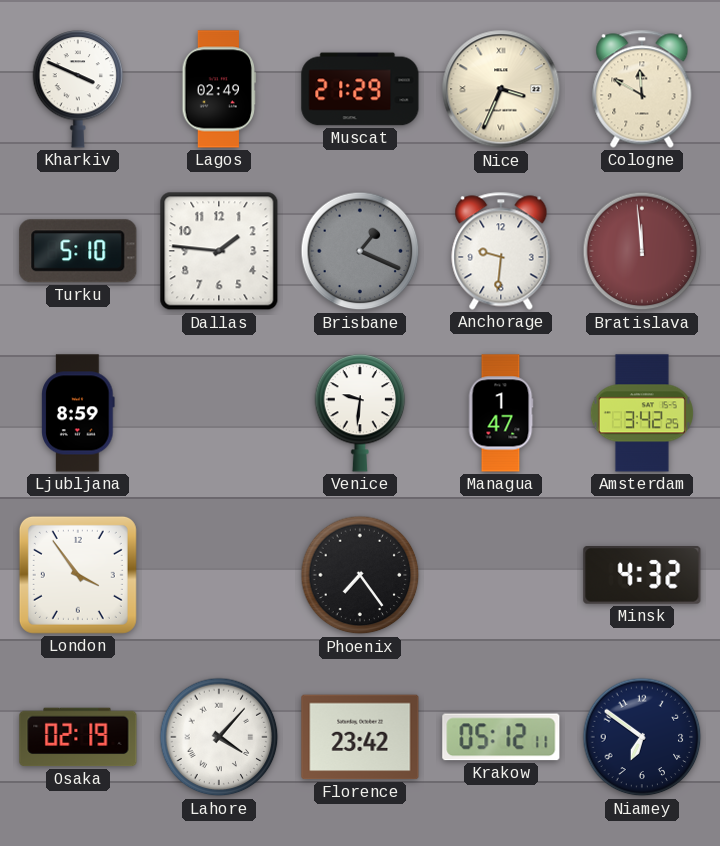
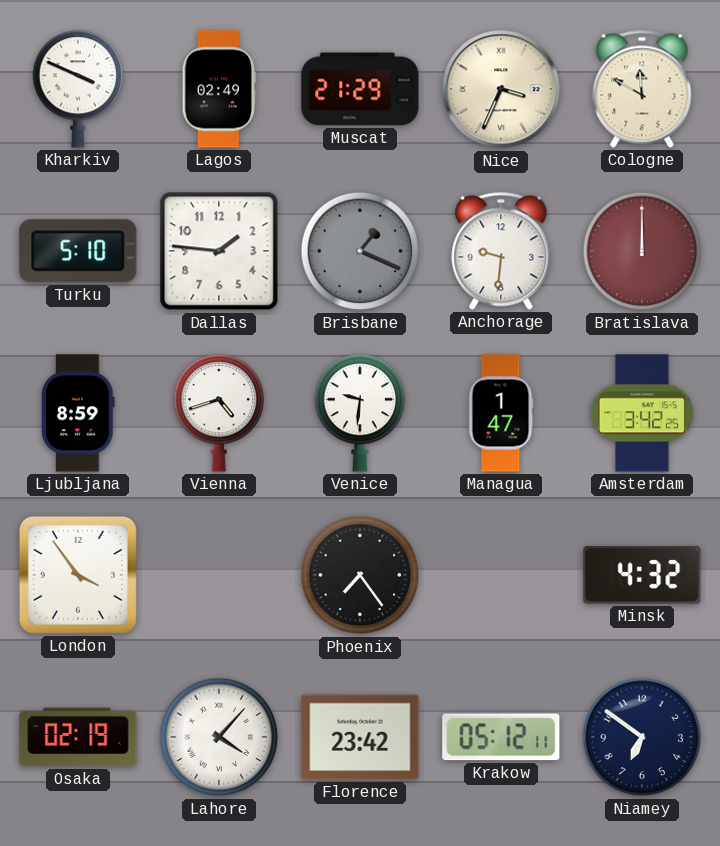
Bratislava: 11:59 -> 12:00 (642, 251)
Vienna: none -> 4:42 (219, 414)
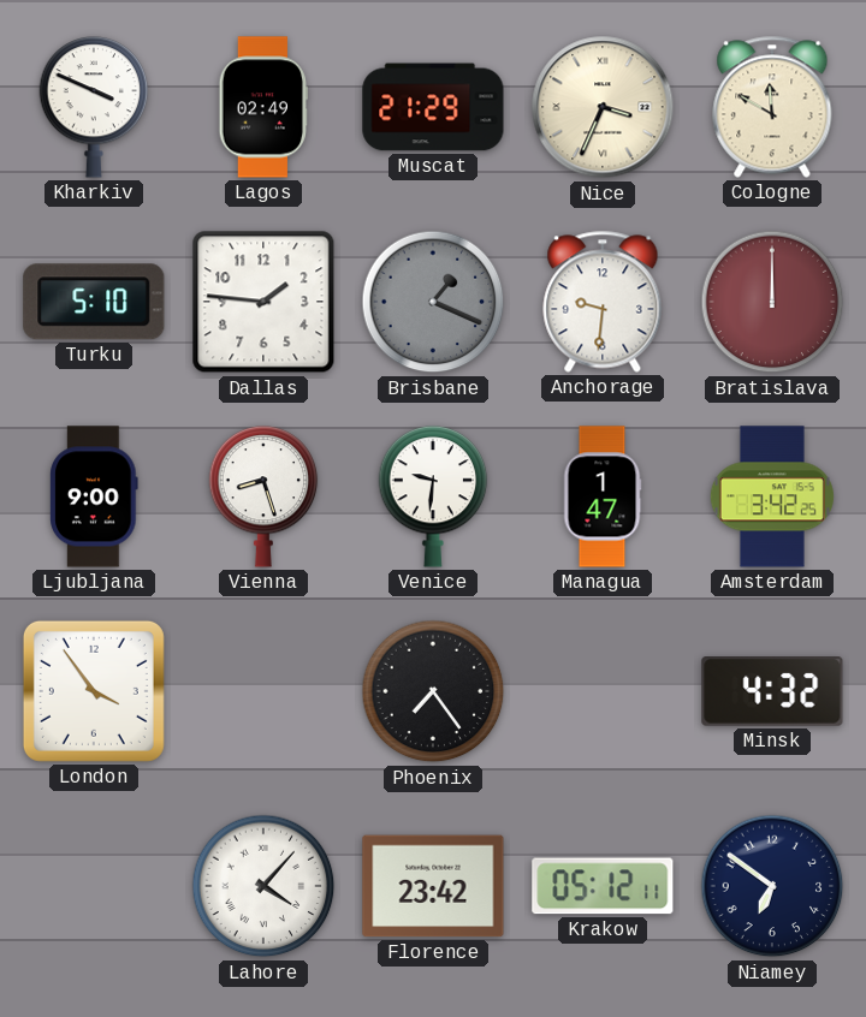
Ljubljana: 8:59 -> 9:00 (94, 496)
Vienna: 4:42 -> 8:27 (263, 498)
Osaka: 02:19 -> none (78, 737)
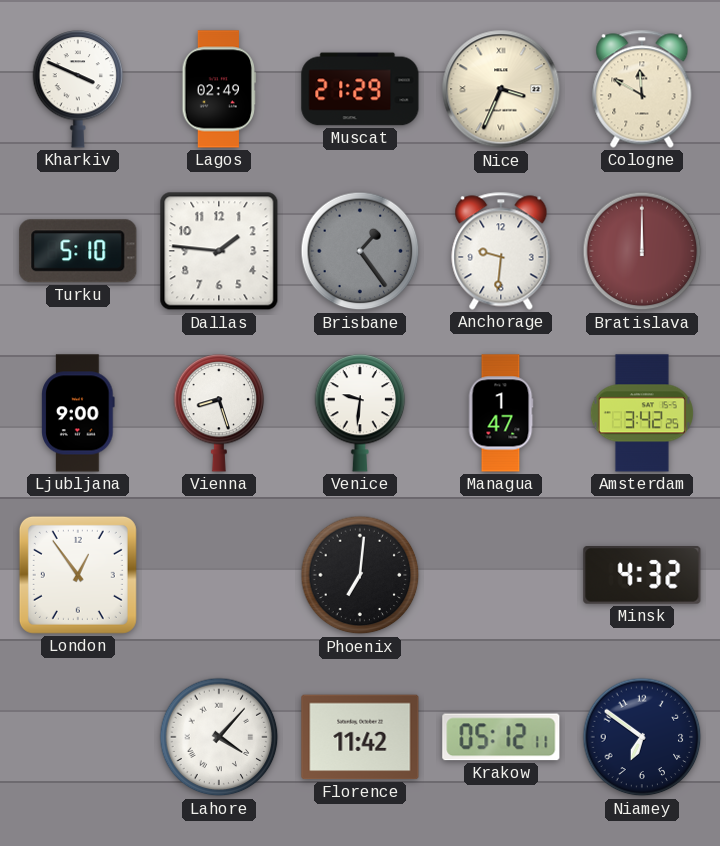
Brisbane: 1:19 -> 1:24 (360, 251)
London: 3:54 -> 12:54 (78, 575)
Phoenix: 7:24 -> 7:01 (360, 575)
Florence: 23:42 -> 11:42 (360, 737)
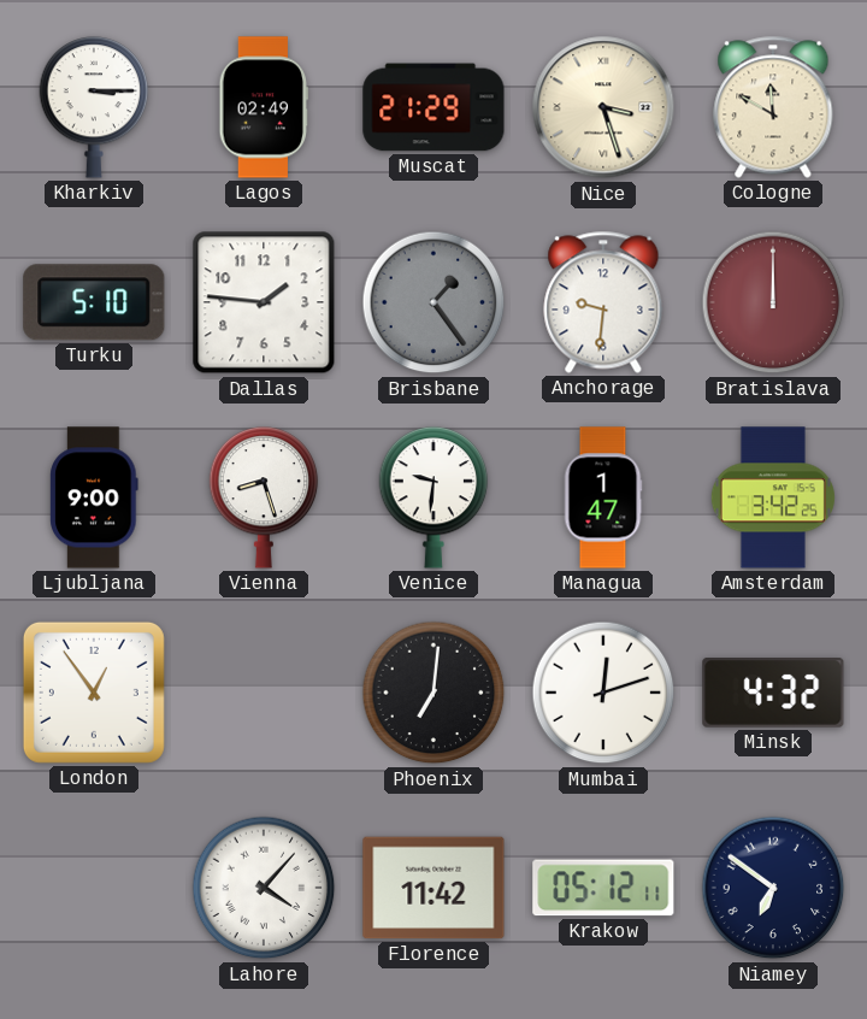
Kharkiv: 3:49 -> 3:15 (94, 108)
Nice: 3:34 -> 3:27 (603, 107)
Mumbai: none -> 12:12 (603, 693)
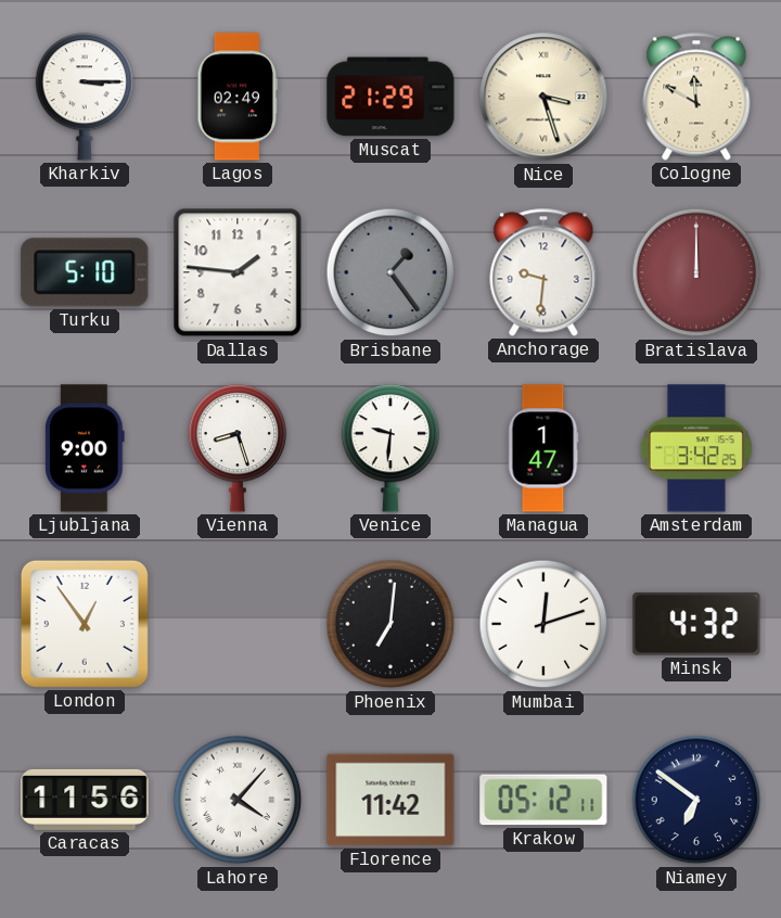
Caracas: none -> 11:56 (85, 800)
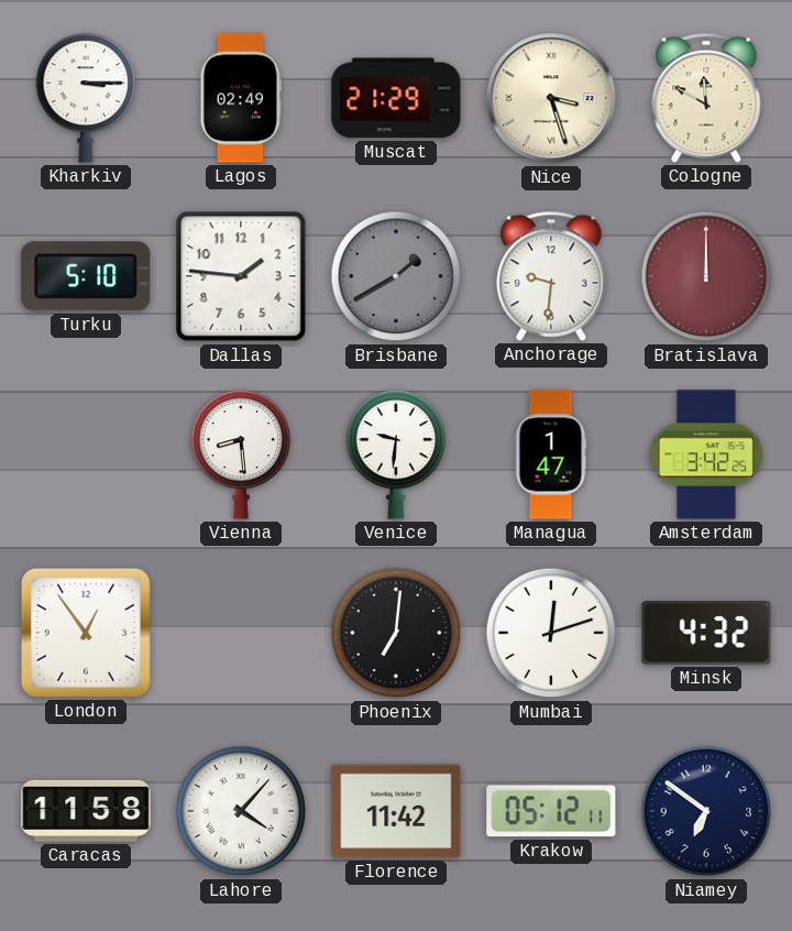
Brisbane: 1:24 -> 1:40 (396, 276)
Ljubljana: 9:00 -> none (85, 448)
Vienna: 8:27 -> 8:29 (241, 456)
Caracas: 11:56 -> 11:58 (86, 811)
